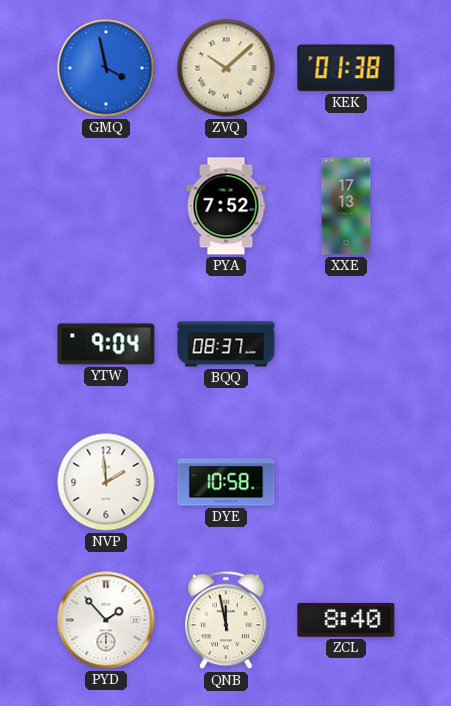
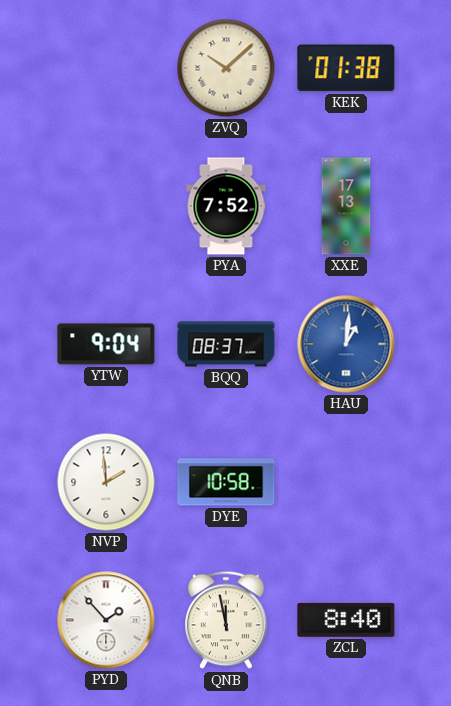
GMQ: 3:58 -> none (106, 68)
HAU: none -> 1:01 (346, 344)
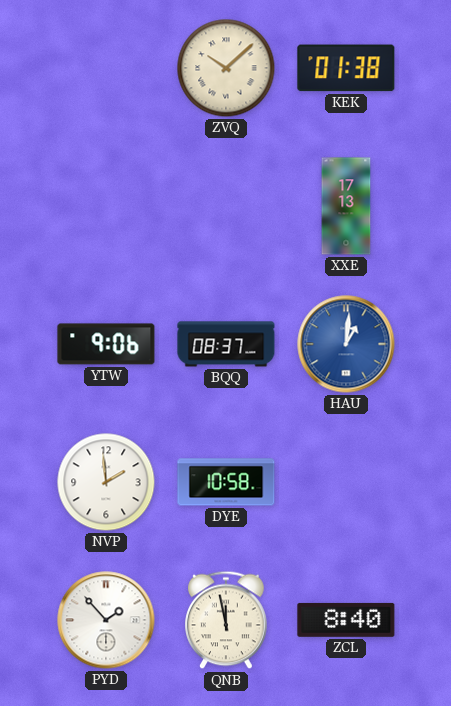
PYA: 7:52 -> none (226, 206)
YTW: 9:04 -> 9:06 (106, 344)
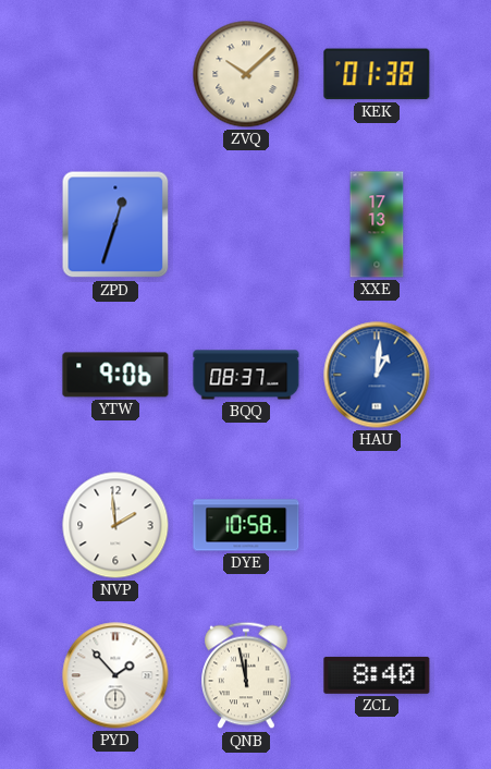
ZPD: none -> 12:33 (115, 224)
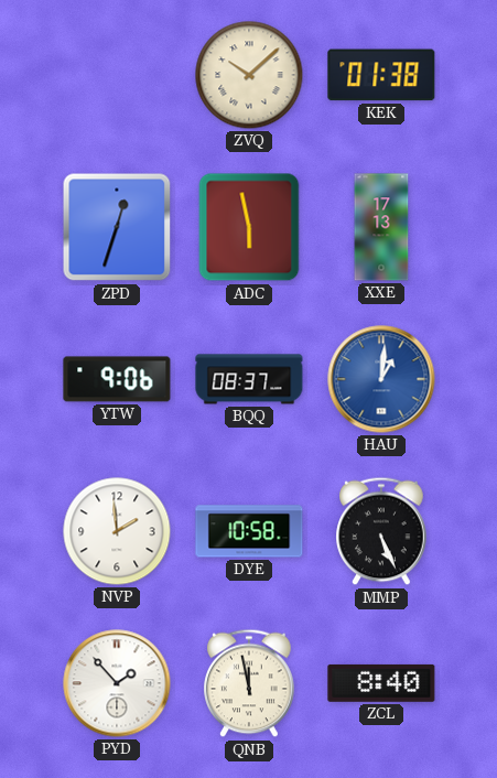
ADC: none -> 5:58 (249, 227)
MMP: none -> 5:26 (381, 531)
